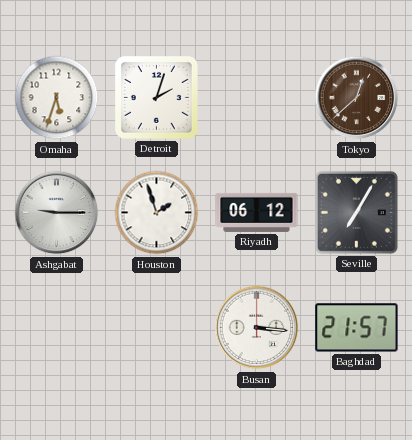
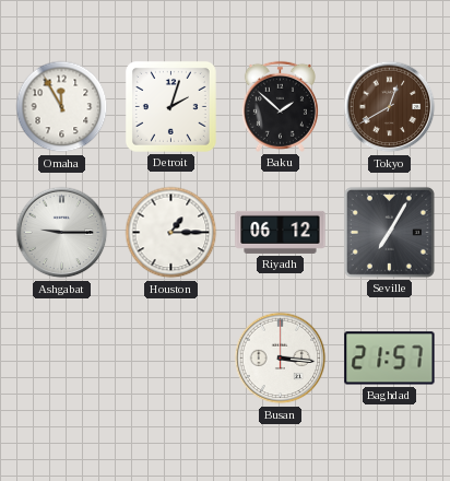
Omaha: 5:33 -> 11:55 (62, 107)
Baku: none -> 1:52 (280, 106)
Tokyo: 12:38 -> 12:40 (390, 107)
Houston: 1:57 -> 1:15 (171, 233)
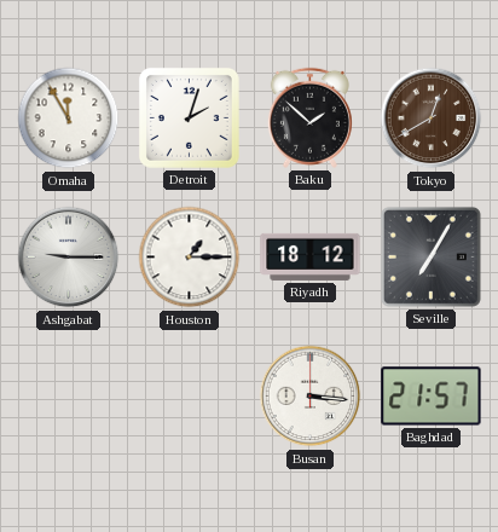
Riyadh: 06:12 -> 18:12 (311, 256)
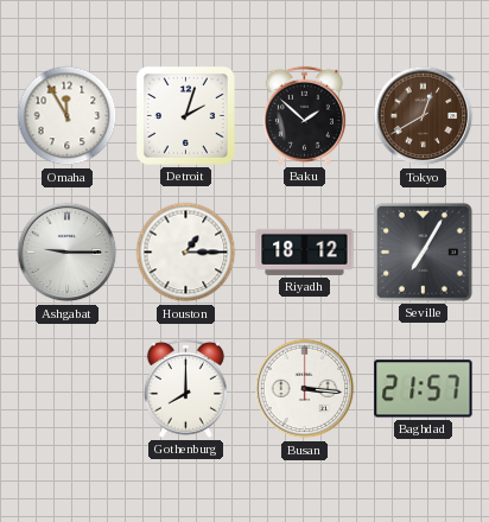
Gothenburg: none -> 8:00 (185, 388)
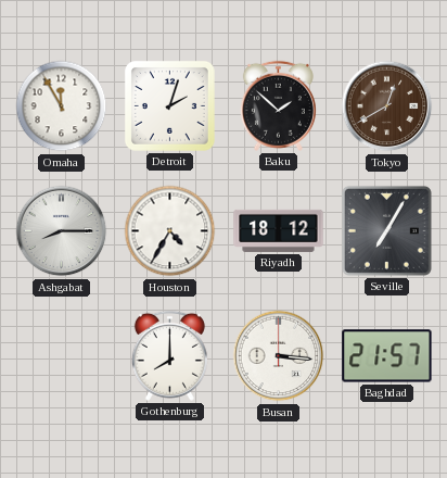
Ashgabat: 9:15 -> 8:15 (62, 231)
Houston: 1:15 -> 4:35 (170, 231)
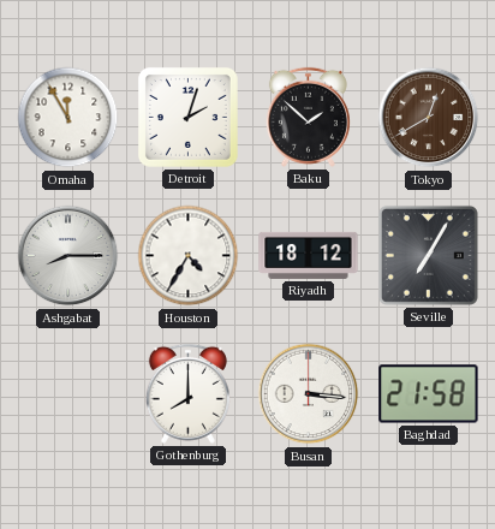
Baghdad: 21:57 -> 21:58 (429, 394)
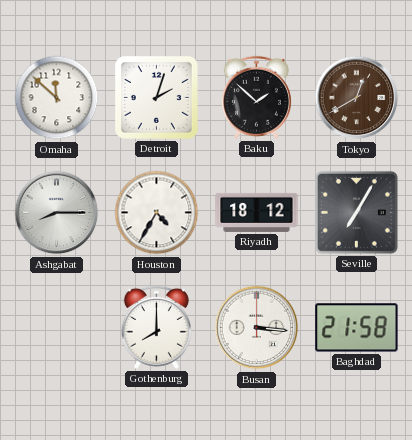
Omaha: 11:55 -> 11:52 (57, 98)
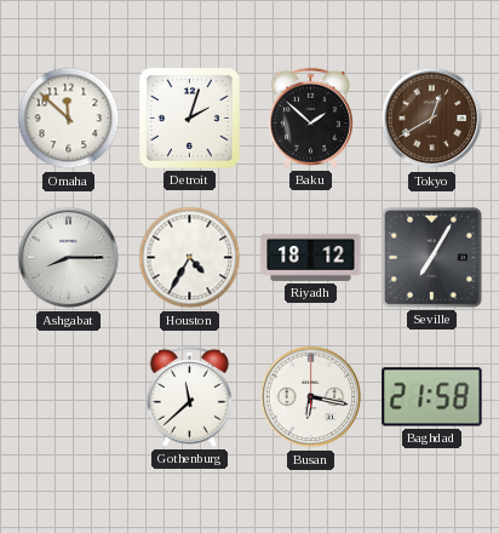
Gothenburg: 8:00 -> 11:38 (189, 396)
Busan: 3:16 -> 6:17 (311, 397)
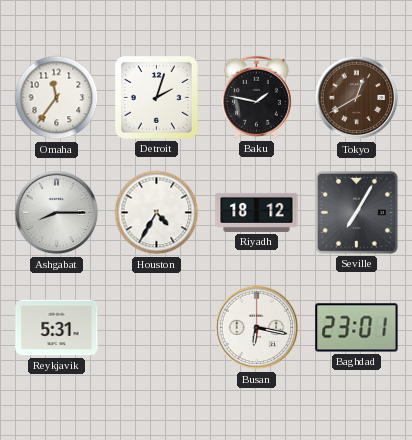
Omaha: 11:52 -> 11:36 (57, 98)
Baku: 1:52 -> 1:47 (256, 97)
Reykjavik: none -> 5:31 (57, 328)
Gothenburg: 11:38 -> none (189, 396)
Baghdad: 21:58 -> 23:01 (357, 328)
